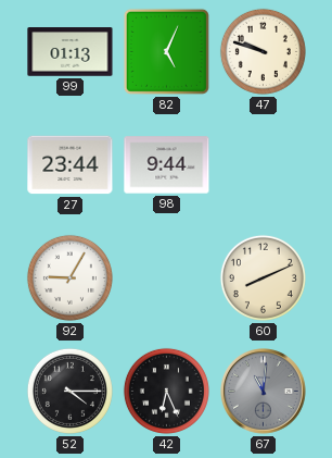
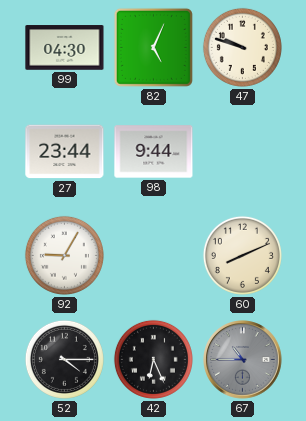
99: 01:13 -> 04:30 (65, 48)
67: 11:01 -> 10:45 (243, 360)
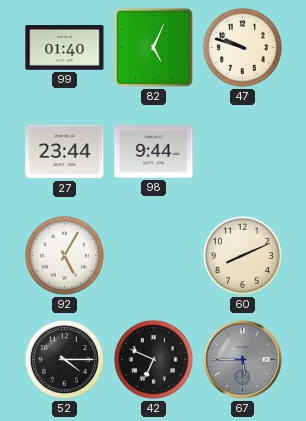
99: 04:30 -> 01:40 (65, 48)
92: 9:05 -> 5:05 (64, 255)
42: 6:26 -> 6:49 (153, 359)
67: 10:45 -> 5:45 (243, 360)
